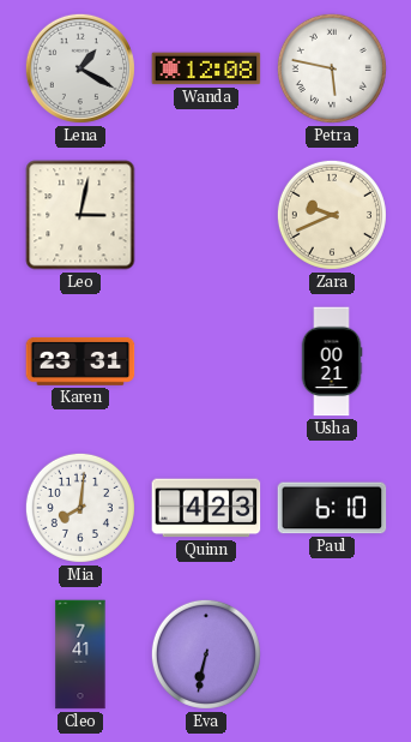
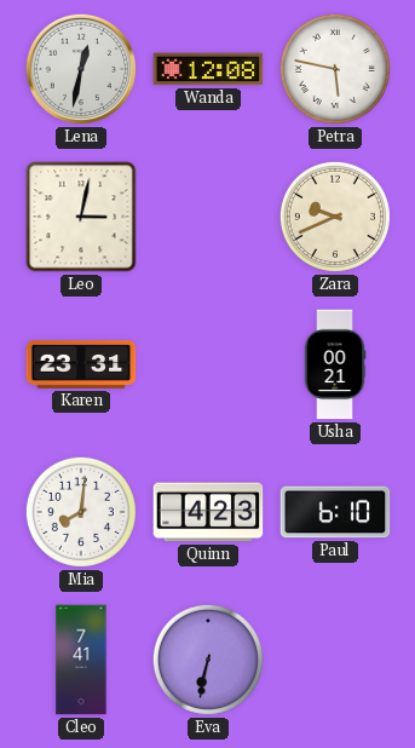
Lena: 1:20 -> 12:32 (81, 69)
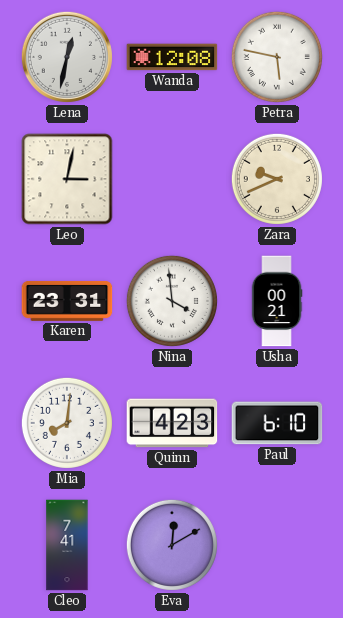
Nina: none -> 3:59 (172, 301)
Eva: 6:32 -> 12:10 (172, 545)
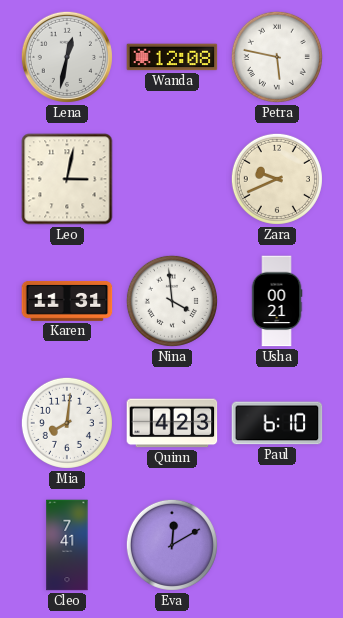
Karen: 23:31 -> 11:31 (67, 301)
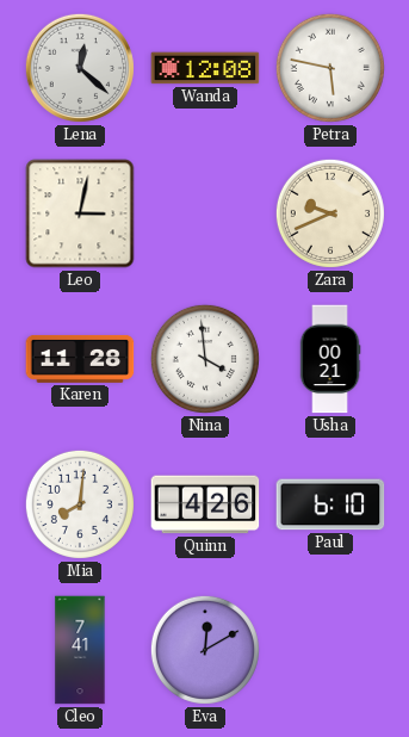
Lena: 12:32 -> 12:22 (80, 68)
Karen: 11:31 -> 11:28 (80, 359)
Quinn: 4:23 -> 4:26 (205, 504)
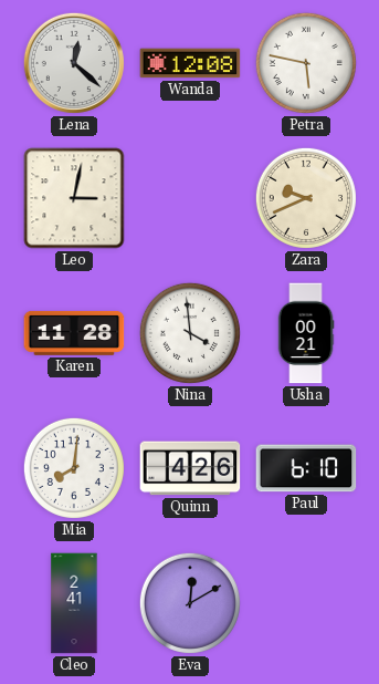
Cleo: 7:41 -> 2:41 (74, 603)
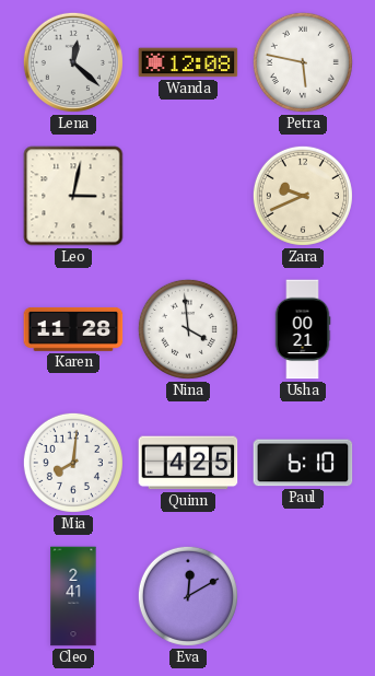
Quinn: 4:26 -> 4:25 (188, 463)
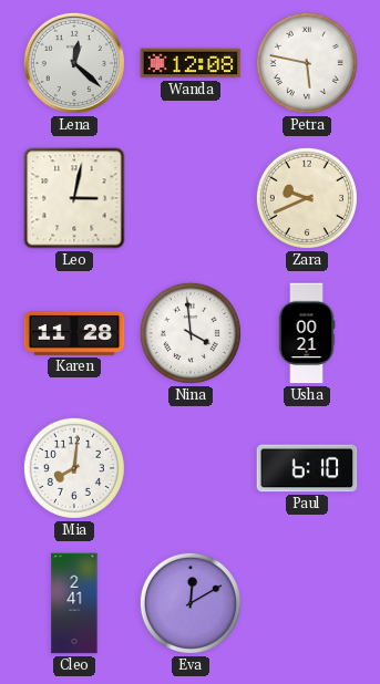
Quinn: 4:25 -> none (188, 463)
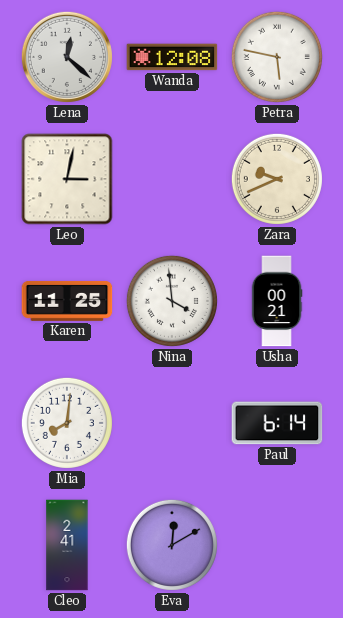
Karen: 11:28 -> 11:25 (67, 301)
Paul: 6:10 -> 6:14 (277, 423)
